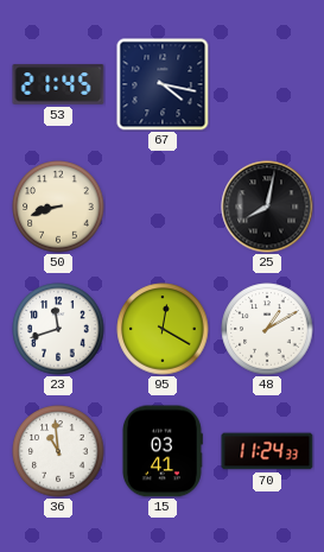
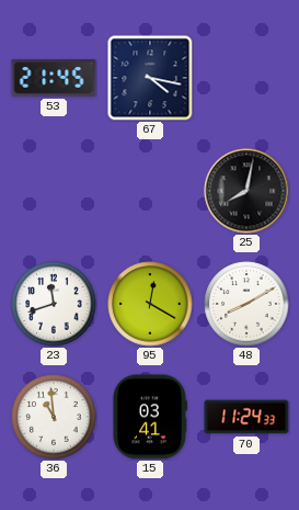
50: 8:42 -> none (58, 207)
48: 1:10 -> 8:10 (246, 304)
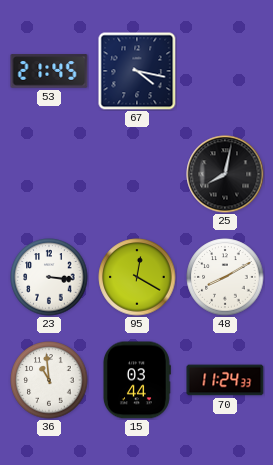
23: 11:42 -> 3:16 (49, 277)
15: 03:41 -> 03:44 (136, 380)
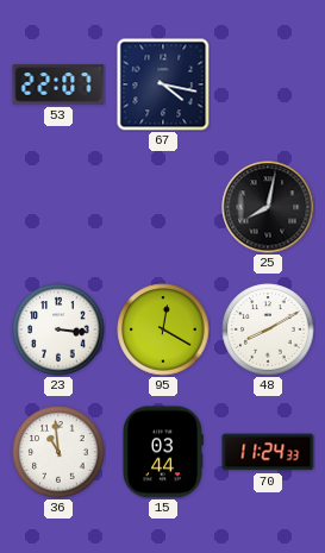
53: 21:45 -> 22:07 (58, 84)
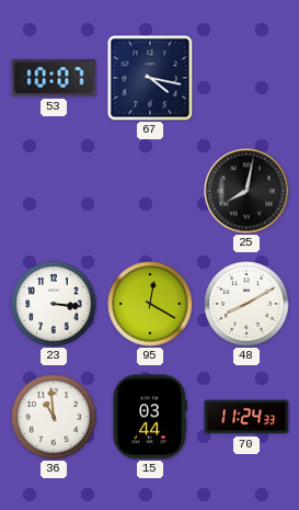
53: 22:07 -> 10:07 (54, 78)
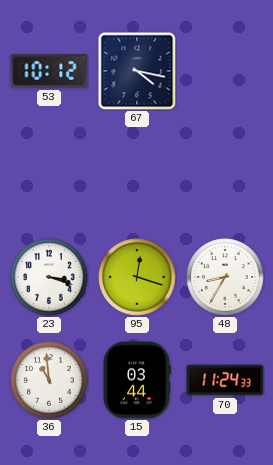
53: 10:07 -> 10:12 (49, 71)
25: 8:02 -> none (246, 191)
23: 3:16 -> 3:18 (49, 277)
95: 12:20 -> 12:18 (137, 277)
48: 8:10 -> 8:35 (225, 277)
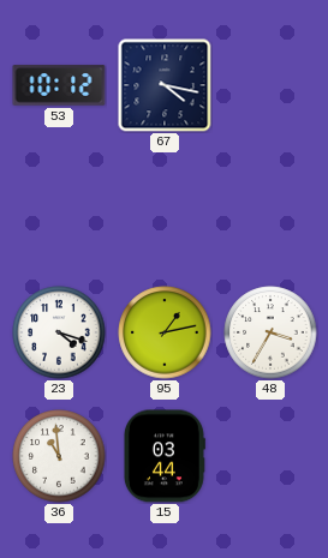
23: 3:18 -> 4:18 (59, 332)
95: 12:18 -> 1:13 (165, 332)
48: 8:35 -> 3:35 (270, 332)
70: 11:24 -> none (225, 380)
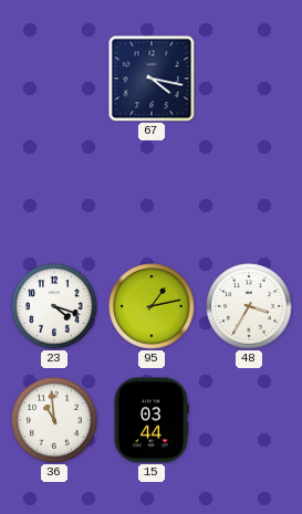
53: 10:12 -> none (59, 85)
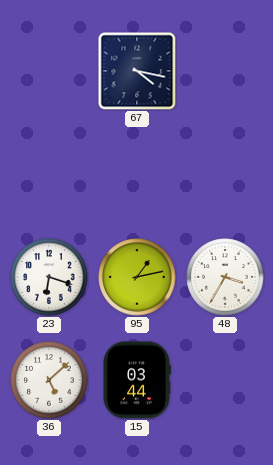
23: 4:18 -> 6:18 (49, 277)
36: 10:59 -> 5:08 (49, 380)
